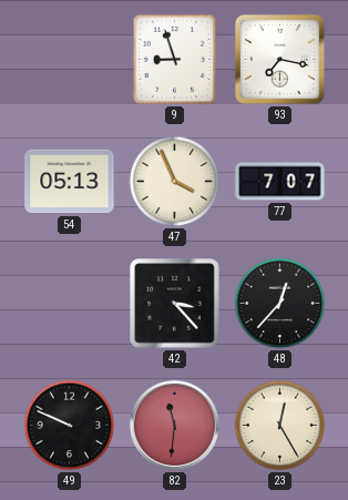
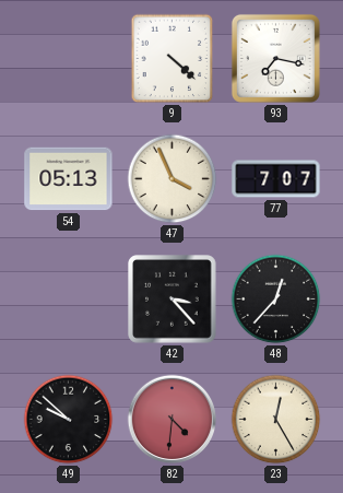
9: 8:57 -> 4:22 (173, 59)
49: 9:49 -> 9:52 (69, 420)
82: 11:31 -> 4:31 (173, 420)
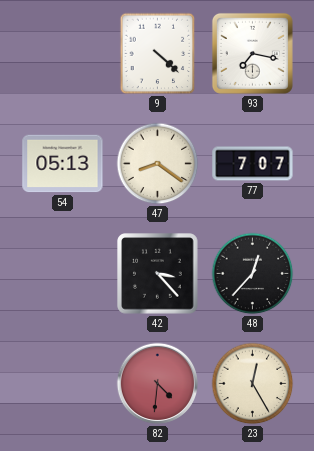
47: 3:56 -> 8:21 (158, 164)
49: 9:52 -> none (69, 420)
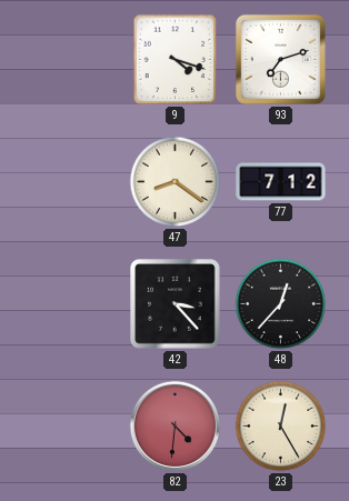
9: 4:22 -> 4:18 (176, 60)
93: 7:17 -> 7:12 (280, 59)
54: 05:13 -> none (63, 164)
77: 7:07 -> 7:12 (281, 182)
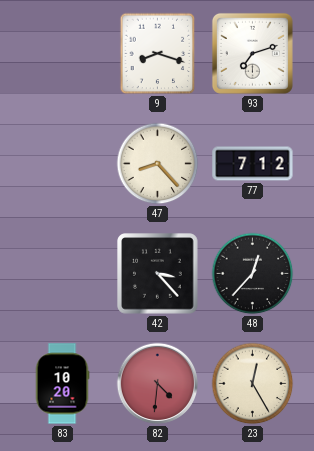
9: 4:18 -> 8:18 (158, 54)
47: 8:21 -> 8:23 (158, 164)
83: none -> 10:20 (62, 384)
